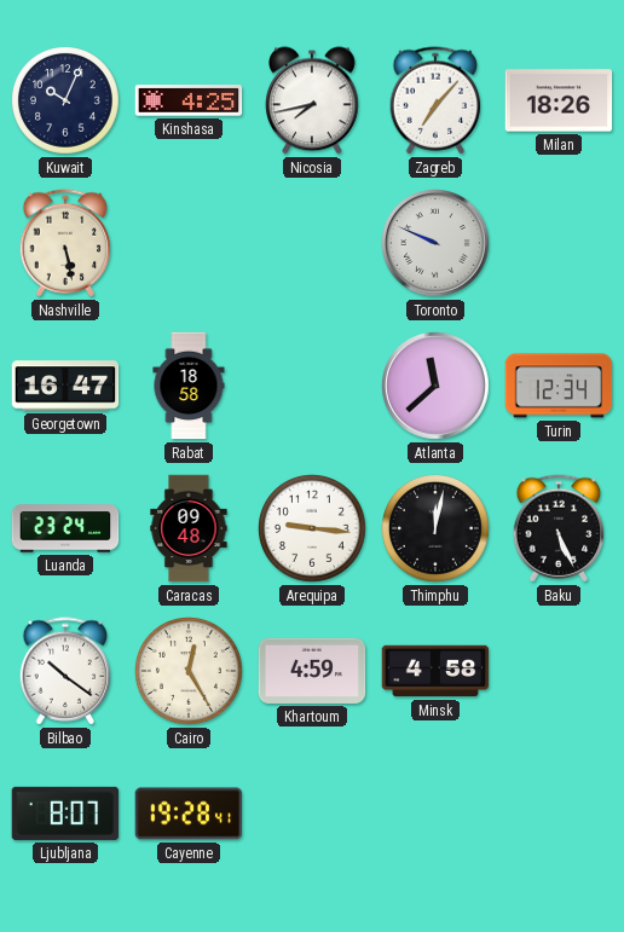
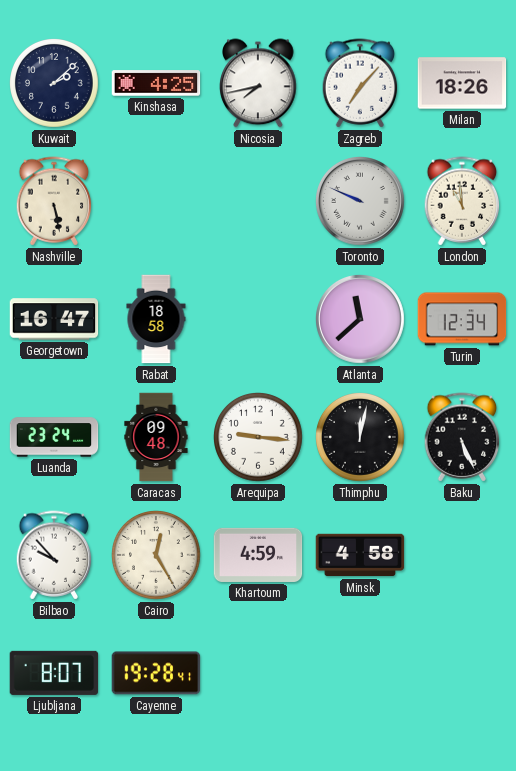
Kuwait: 10:04 -> 2:08 (55, 84)
London: none -> 10:59 (462, 201)
Bilbao: 10:21 -> 9:53 (54, 555)
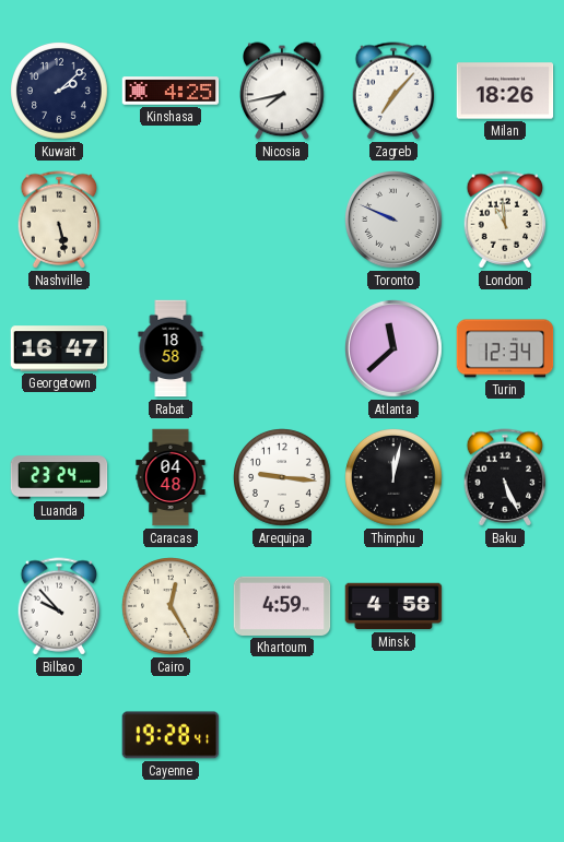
Caracas: 09:48 -> 04:48 (171, 477)
Ljubljana: 8:07 -> none (54, 673)
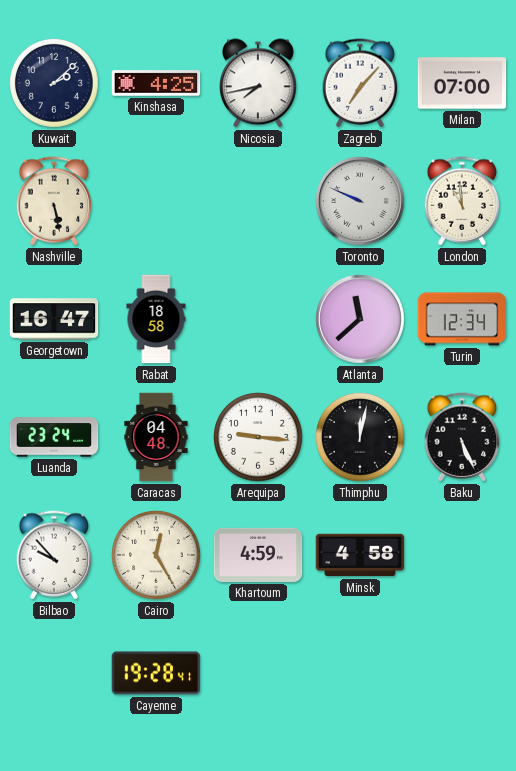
Milan: 18:26 -> 07:00 (462, 83)
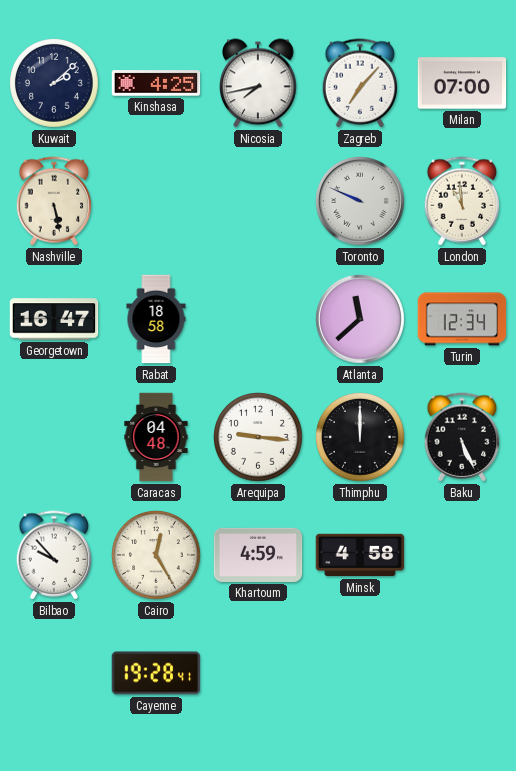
Luanda: 23:24 -> none (54, 437)
Thimphu: 12:02 -> 12:00 (361, 438)
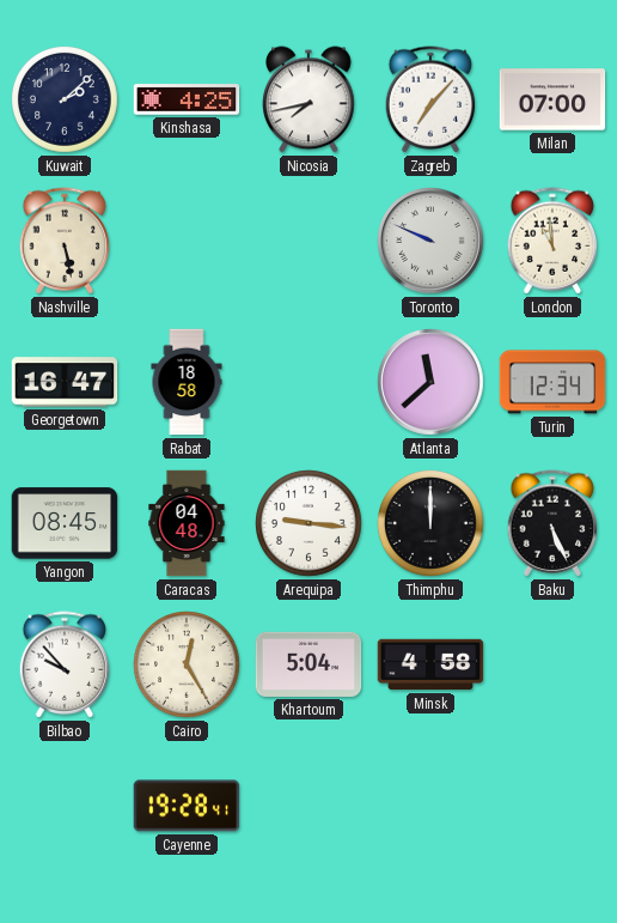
Yangon: none -> 08:45 (65, 523)
Khartoum: 4:59 -> 5:04 (308, 664)
